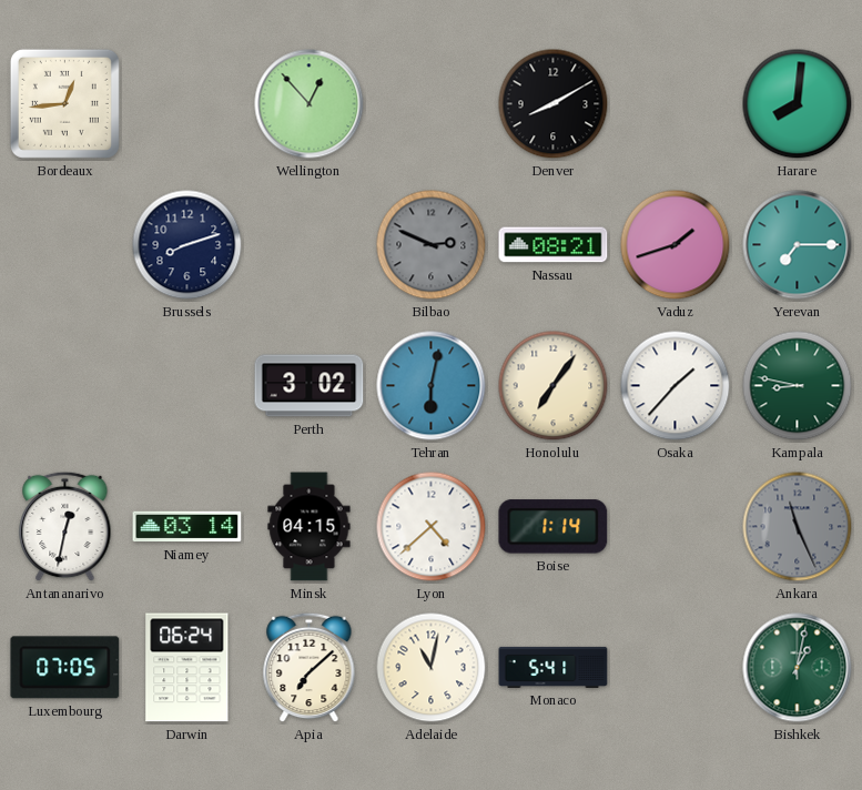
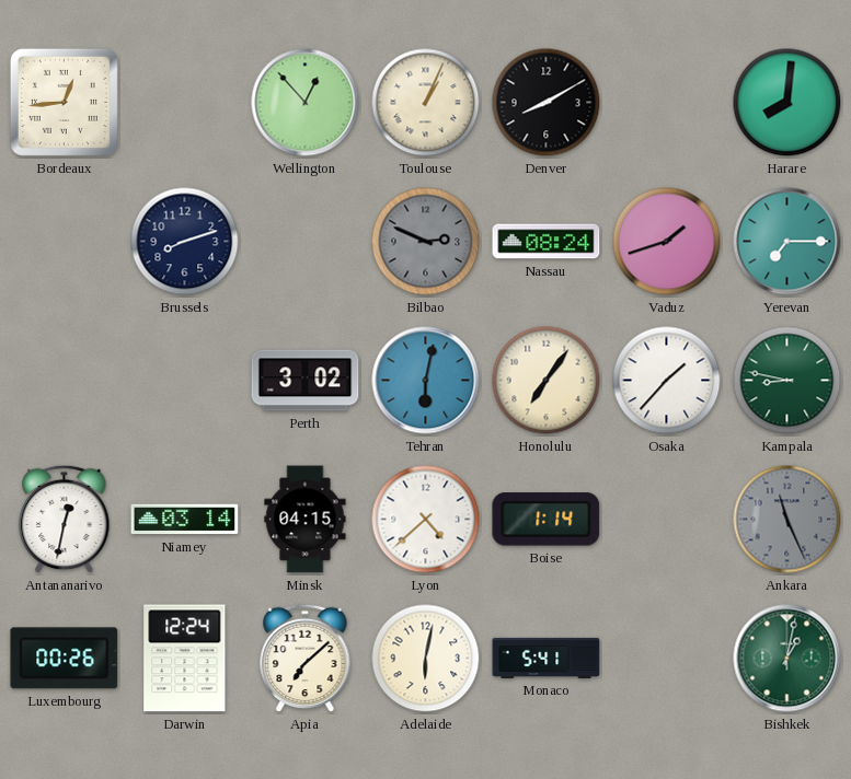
Toulouse: none -> 1:04 (426, 103)
Nassau: 08:21 -> 08:24 (547, 242)
Luxembourg: 07:05 -> 00:26 (65, 659)
Darwin: 06:24 -> 12:24 (185, 659)
Adelaide: 11:02 -> 6:02 (426, 659)
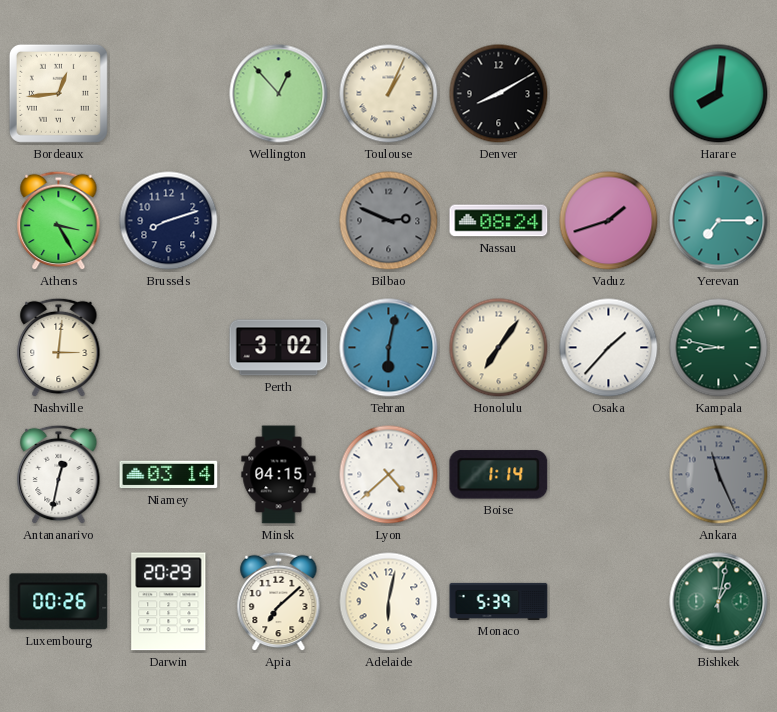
Athens: none -> 3:25 (59, 221)
Nashville: none -> 3:01 (59, 348)
Darwin: 12:24 -> 20:29 (169, 602)
Monaco: 5:41 -> 5:39 (499, 601)
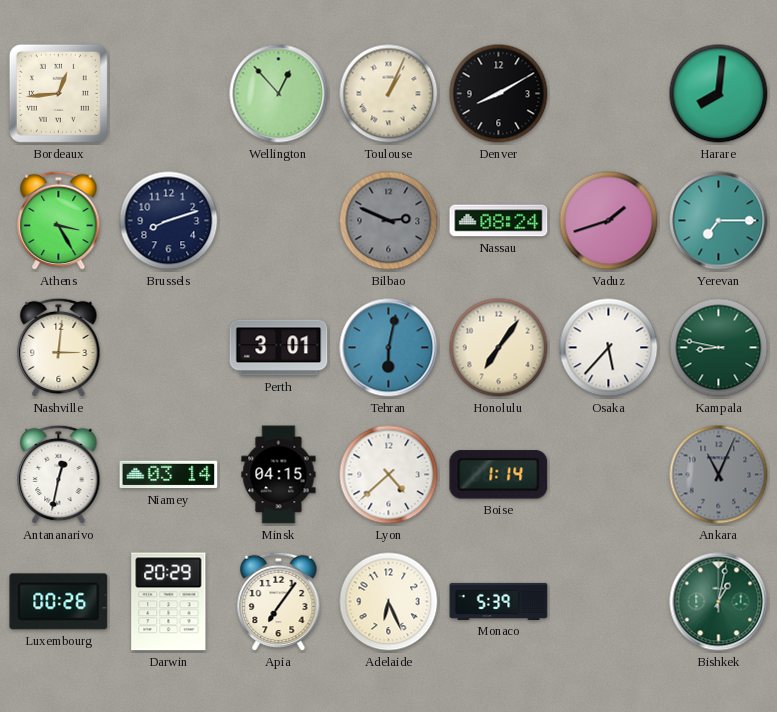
Perth: 3:02 -> 3:01 (279, 348)
Osaka: 1:37 -> 5:37 (609, 348)
Ankara: 11:26 -> 11:04 (719, 475)
Apia: 7:08 -> 7:06 (279, 602)
Adelaide: 6:02 -> 6:26 (389, 602)
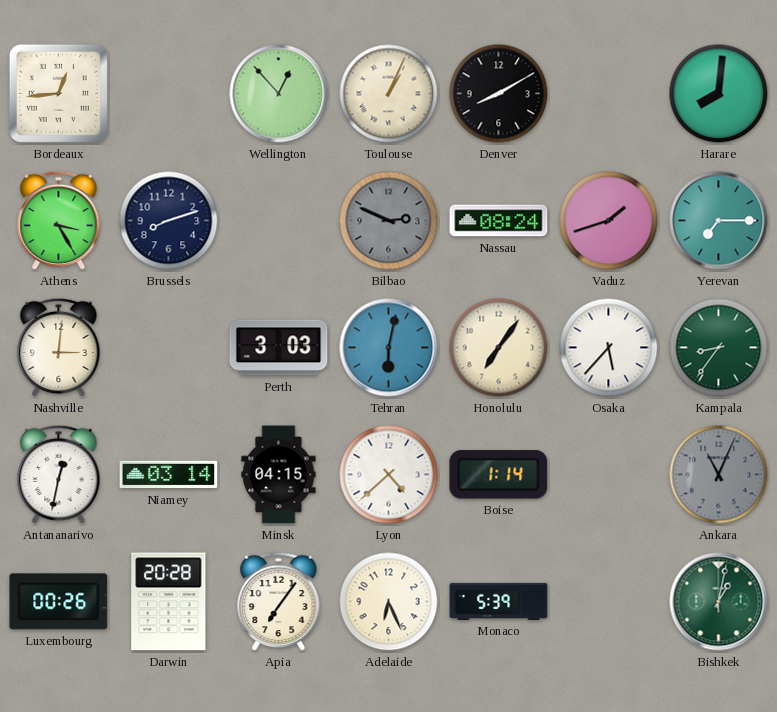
Perth: 3:01 -> 3:03 (279, 348)
Kampala: 8:47 -> 8:36 (719, 348)
Darwin: 20:29 -> 20:28 (169, 602)
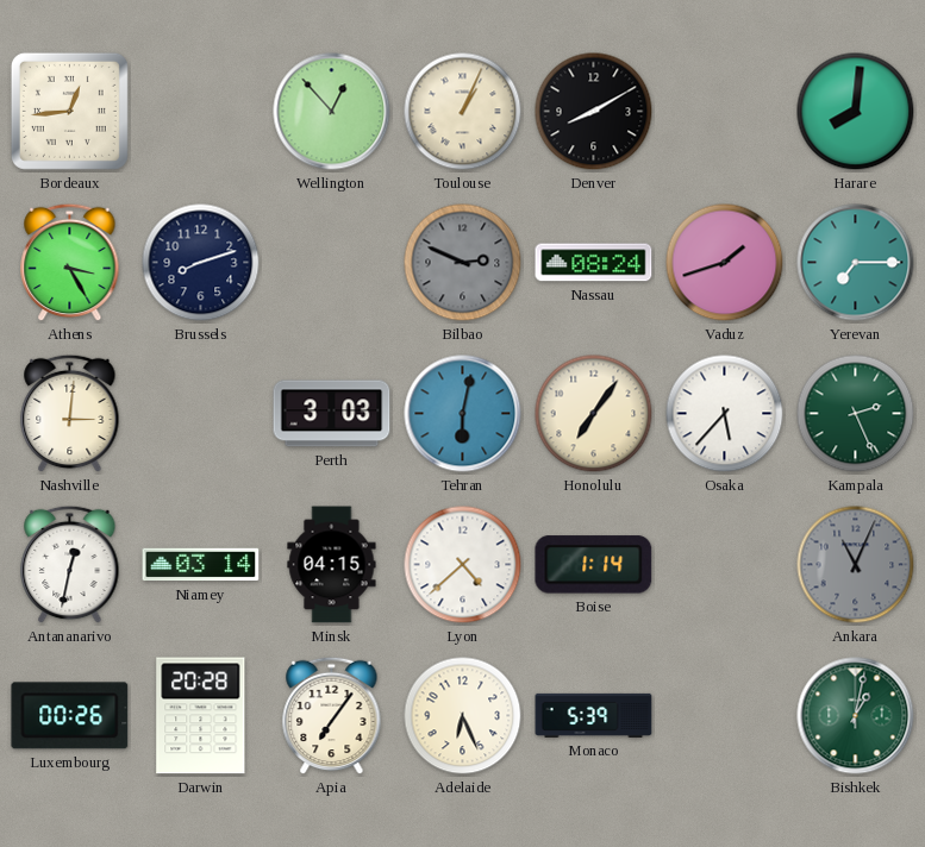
Kampala: 8:36 -> 2:26 (856, 414)
